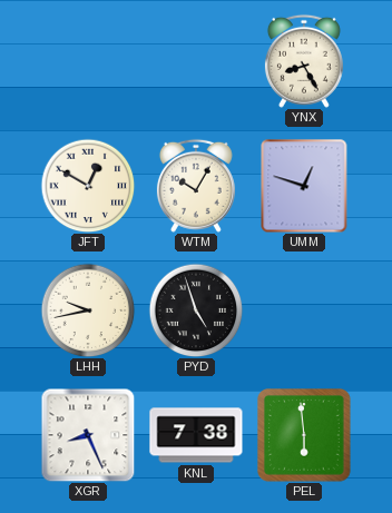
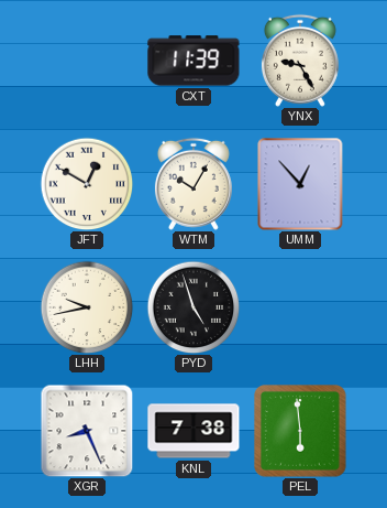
CXT: none -> 11:39 (193, 61)
YNX: 8:25 -> 9:25 (300, 61)
UMM: 12:48 -> 12:53 (300, 184)
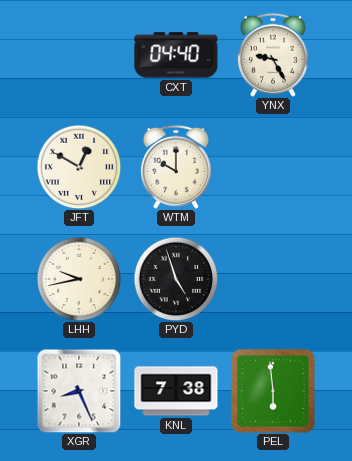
CXT: 11:39 -> 04:40 (176, 55)
WTM: 10:05 -> 10:00 (176, 167)
UMM: 12:53 -> none (300, 184)
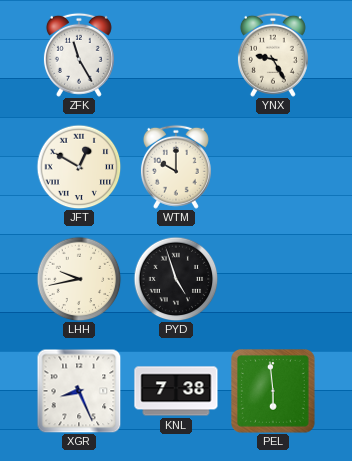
ZFK: none -> 11:25 (79, 55)
CXT: 04:40 -> none (176, 55)
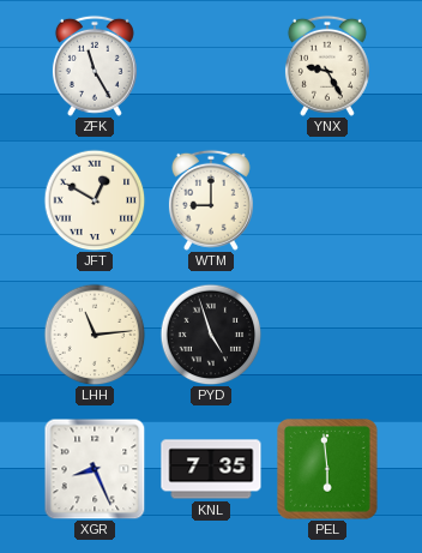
WTM: 10:00 -> 9:00 (211, 200)
LHH: 9:43 -> 11:14 (95, 335)
KNL: 7:38 -> 7:35 (211, 469)
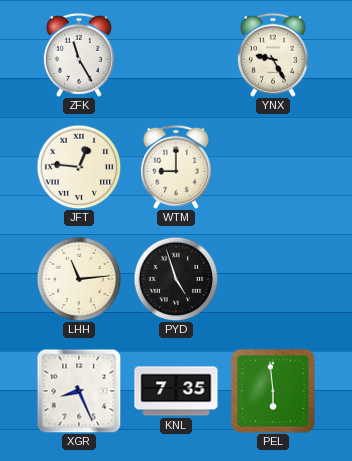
JFT: 12:50 -> 12:46 (79, 167)
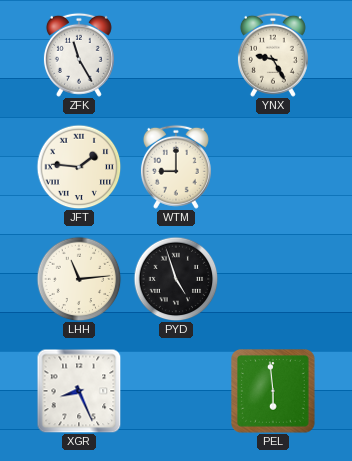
JFT: 12:46 -> 1:46 (79, 167)
KNL: 7:35 -> none (176, 391)
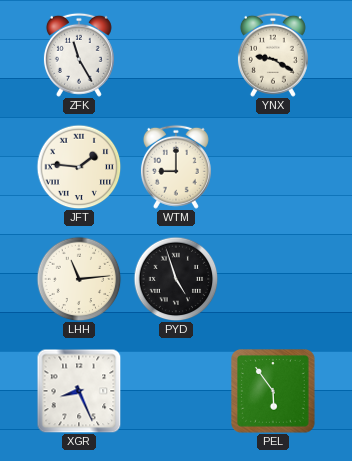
YNX: 9:25 -> 9:20 (273, 55)
PEL: 5:59 -> 5:54 (274, 392)
